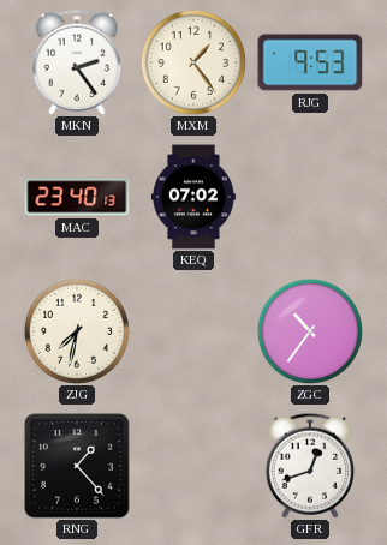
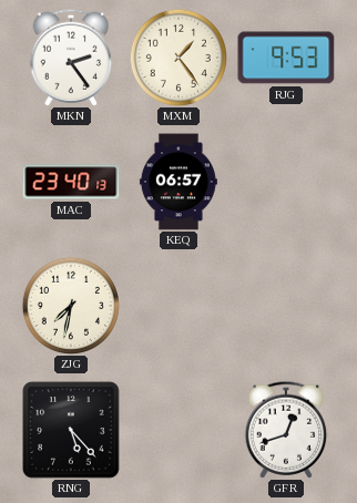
KEQ: 07:02 -> 06:57 (178, 182)
ZGC: 10:36 -> none (310, 331)
RNG: 1:23 -> 5:23 (71, 430)
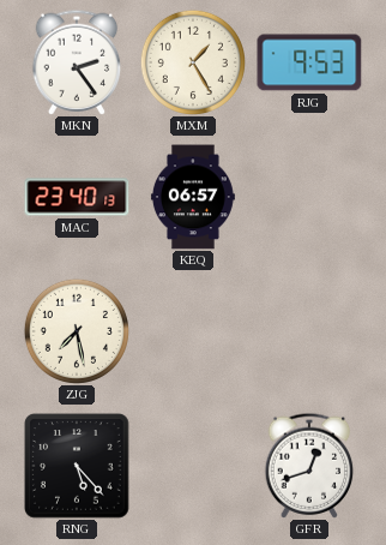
MXM: 1:24 -> 1:25 (193, 62)
ZJG: 7:32 -> 7:28 (77, 331)
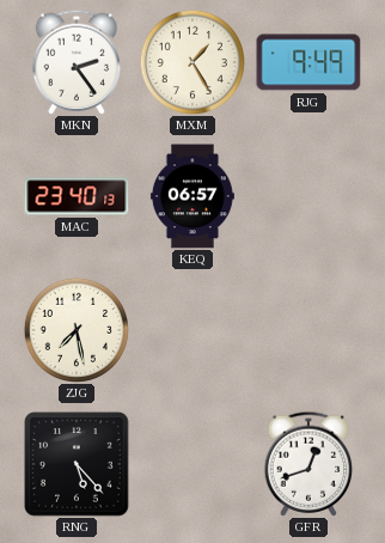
RJG: 9:53 -> 9:49 (308, 62)
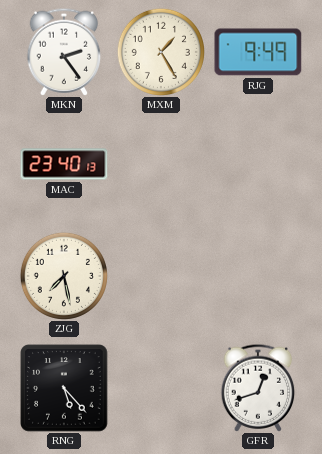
KEQ: 06:57 -> none (192, 196)
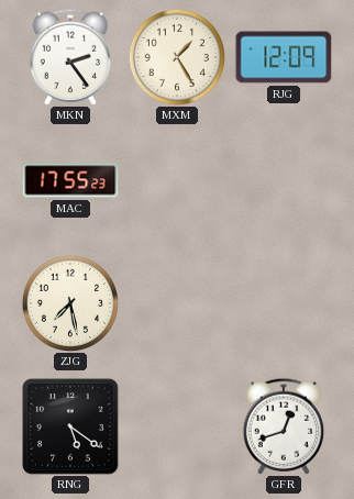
RJG: 9:49 -> 12:09 (284, 57)
MAC: 23:40 -> 17:55 (70, 180)
RNG: 5:23 -> 5:21 (70, 426)
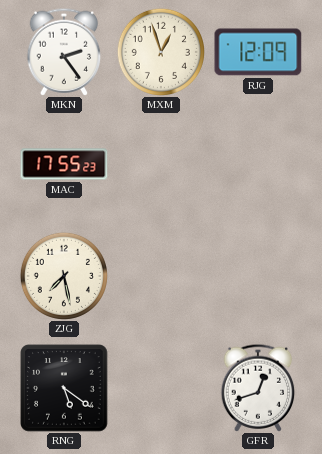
MXM: 1:25 -> 12:57 (161, 52)
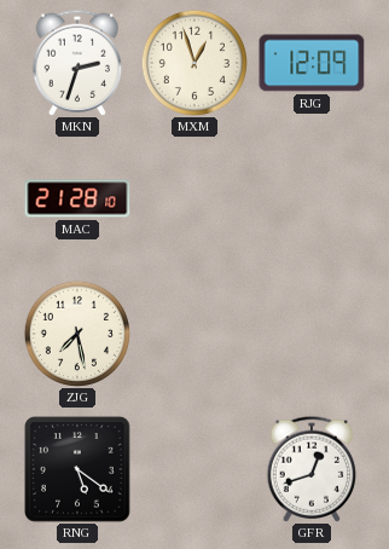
MKN: 2:24 -> 2:33 (77, 63)
MAC: 17:55 -> 21:28 (77, 198)
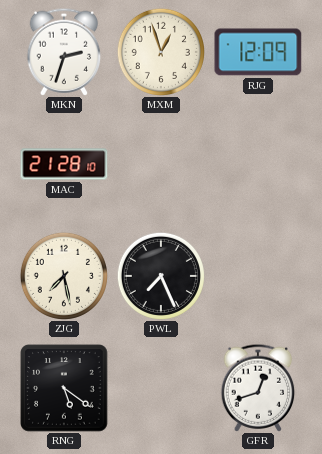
PWL: none -> 7:26 (161, 276)
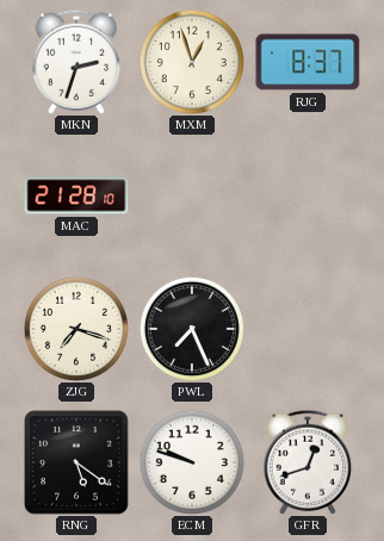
RJG: 12:09 -> 8:37 (308, 62)
ZJG: 7:28 -> 7:18 (76, 329)
ECM: none -> 9:48 (192, 462)
